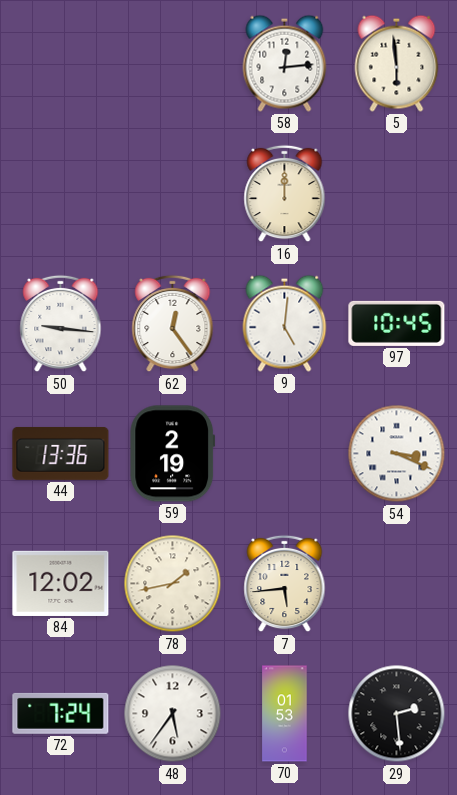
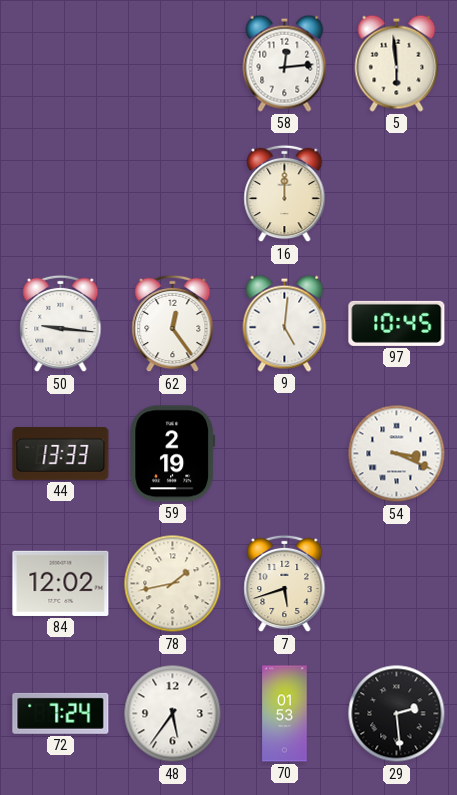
44: 13:36 -> 13:33 (61, 453)
7: 5:44 -> 5:42 (285, 584)
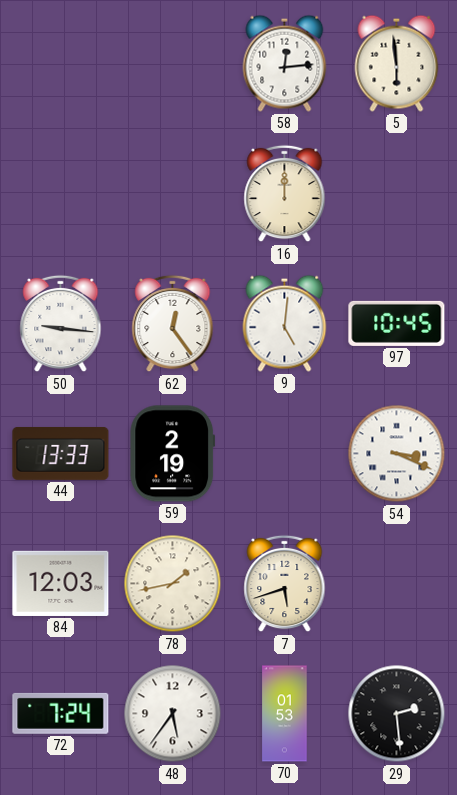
84: 12:02 -> 12:03 (61, 583)
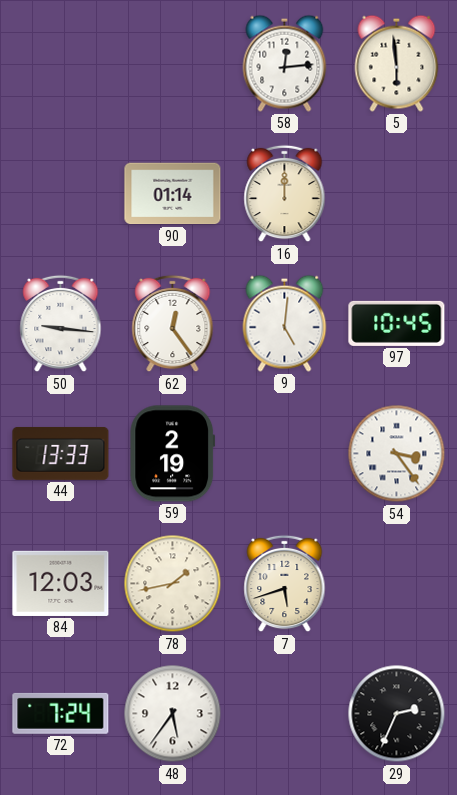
90: none -> 01:14 (173, 194)
54: 3:19 -> 3:24 (397, 454)
70: 01:53 -> none (285, 714)
29: 2:29 -> 2:34 (397, 714)
